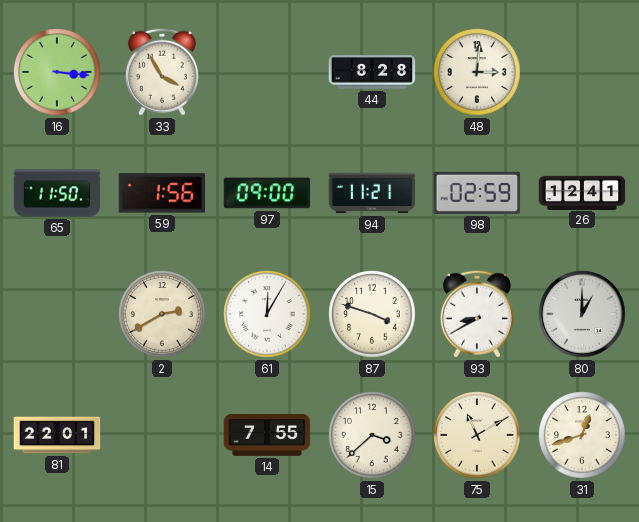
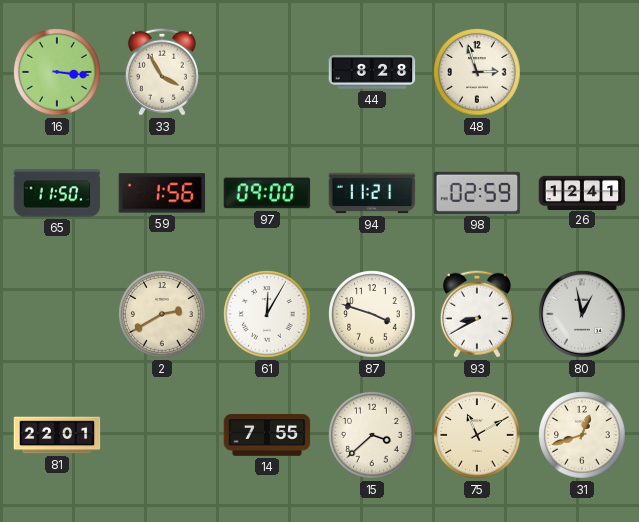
48: 3:01 -> 2:57 (477, 72)
80: 1:00 -> 12:58 (582, 314)
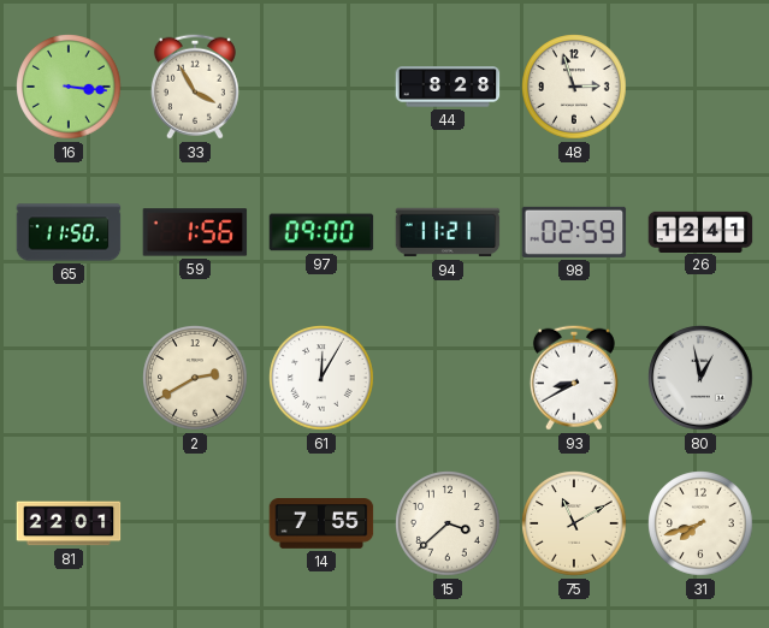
87: 3:48 -> none (372, 314)
31: 12:42 -> 7:42 (700, 523)
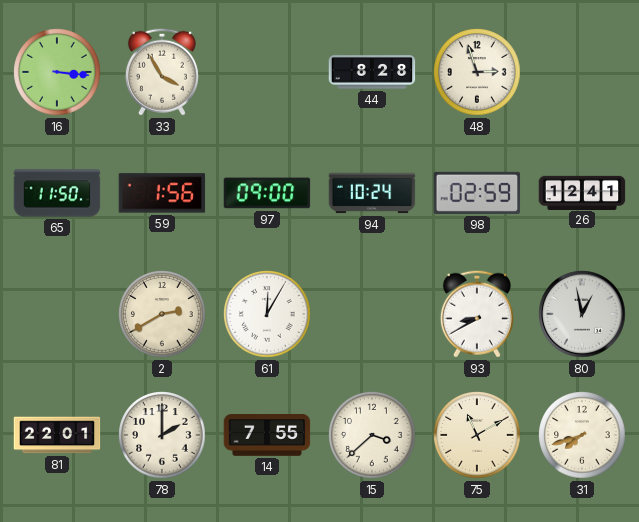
94: 11:21 -> 10:24 (372, 193)
78: none -> 2:00 (162, 435)
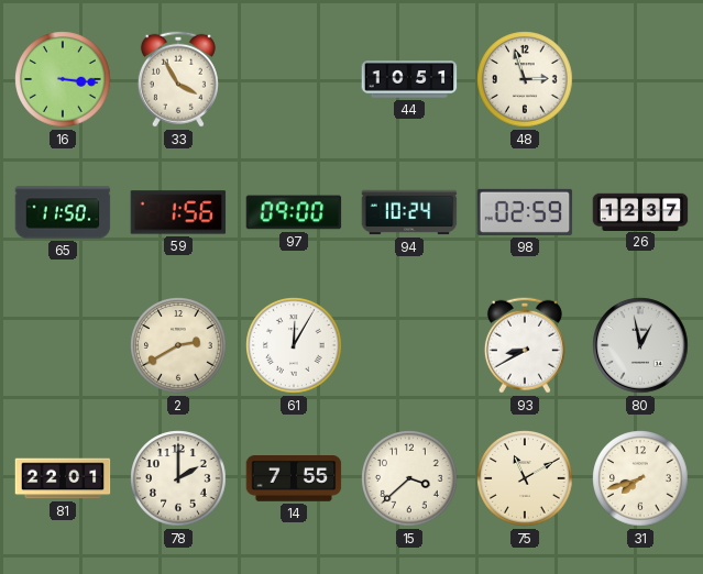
44: 8:28 -> 10:51 (409, 79)
26: 12:41 -> 12:37 (640, 211)
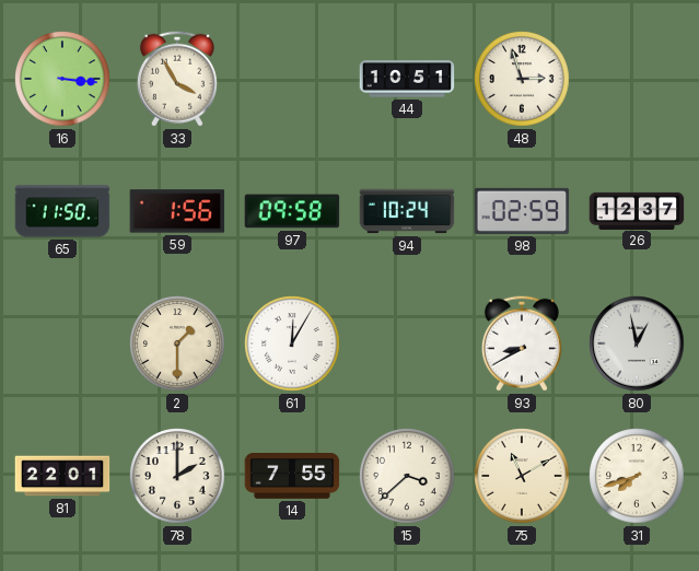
97: 09:00 -> 09:58 (292, 211)
2: 2:40 -> 1:30 (177, 343)
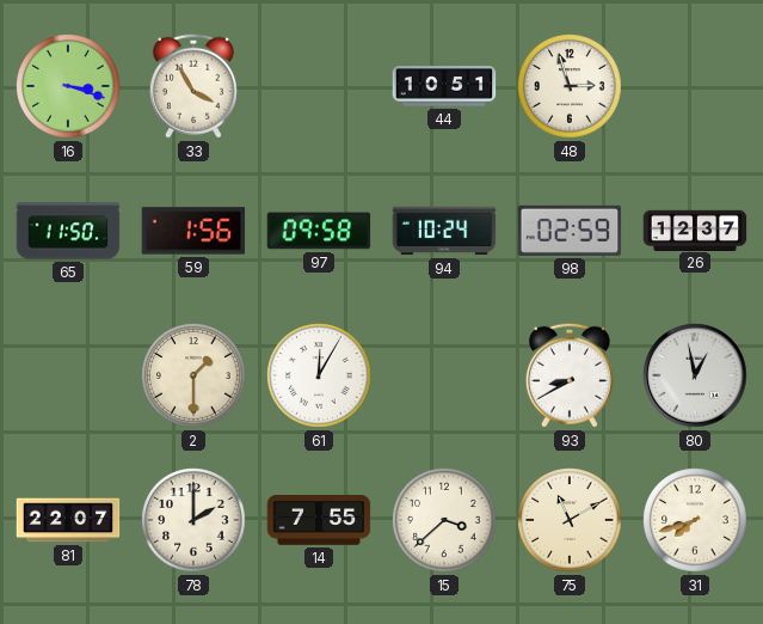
16: 3:16 -> 3:18 (68, 86)
81: 22:01 -> 22:07 (68, 520)
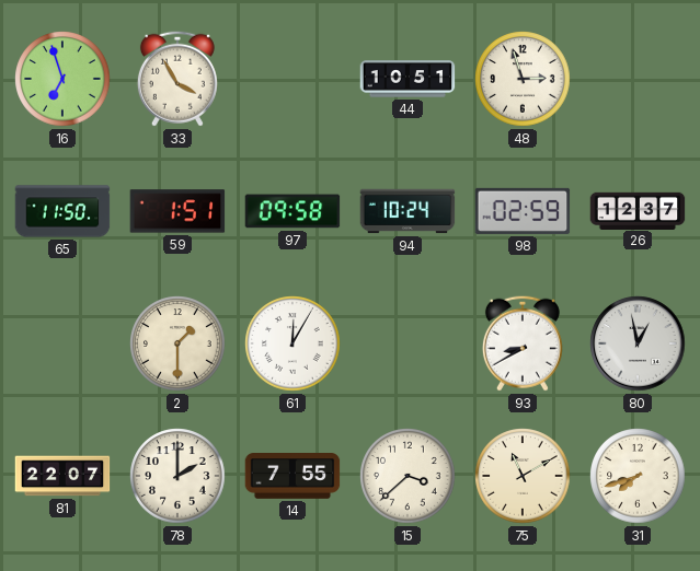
16: 3:18 -> 6:57 (62, 79)
59: 1:56 -> 1:51 (177, 211)
